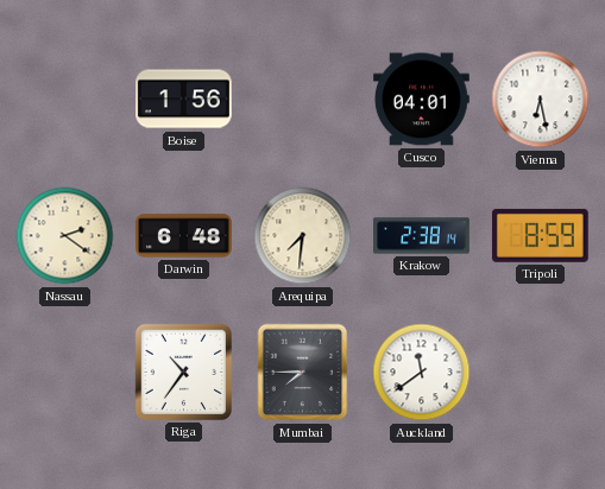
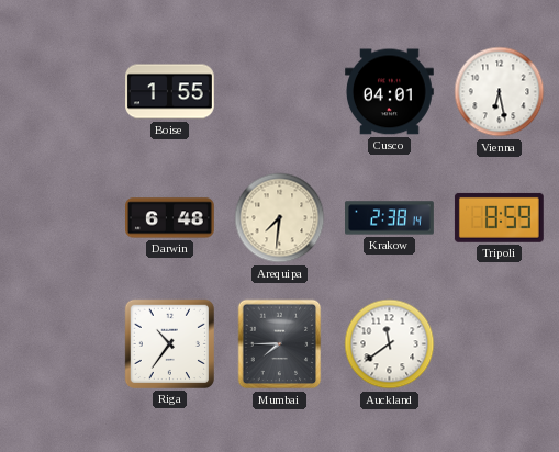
Boise: 1:56 -> 1:55 (170, 92)
Nassau: 2:21 -> none (65, 236)
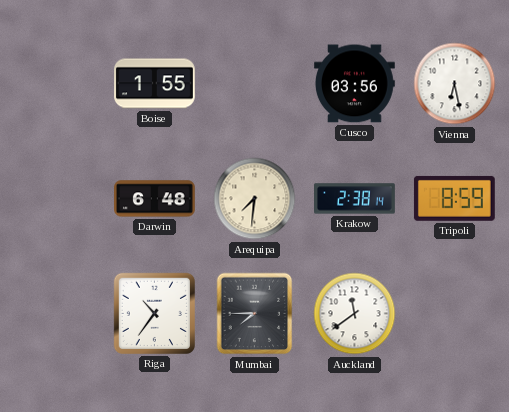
Cusco: 04:01 -> 03:56 (355, 84)
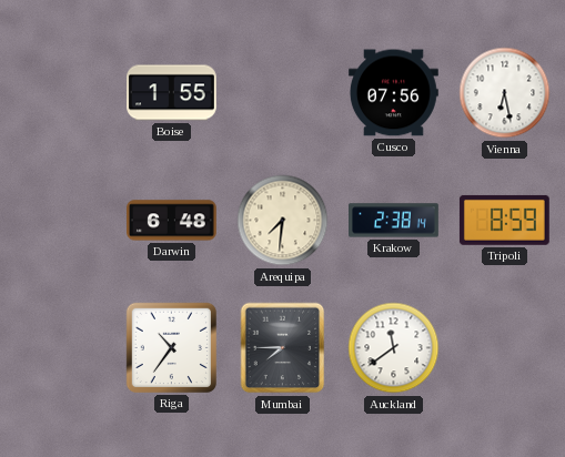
Cusco: 03:56 -> 07:56 (394, 93)
